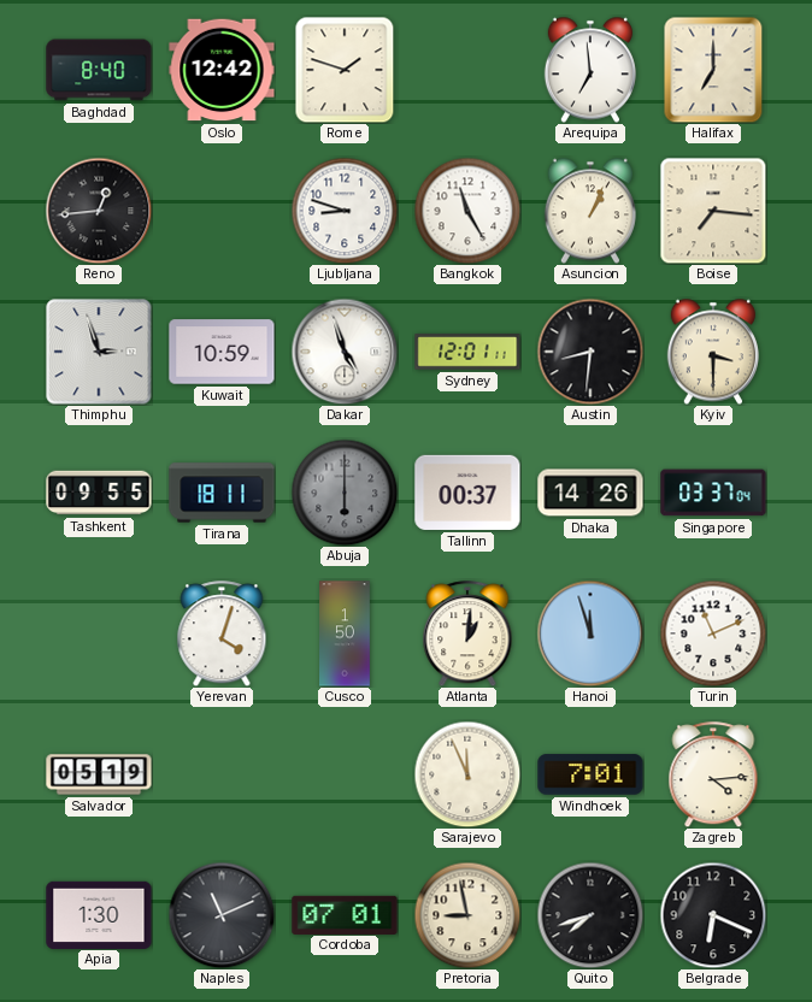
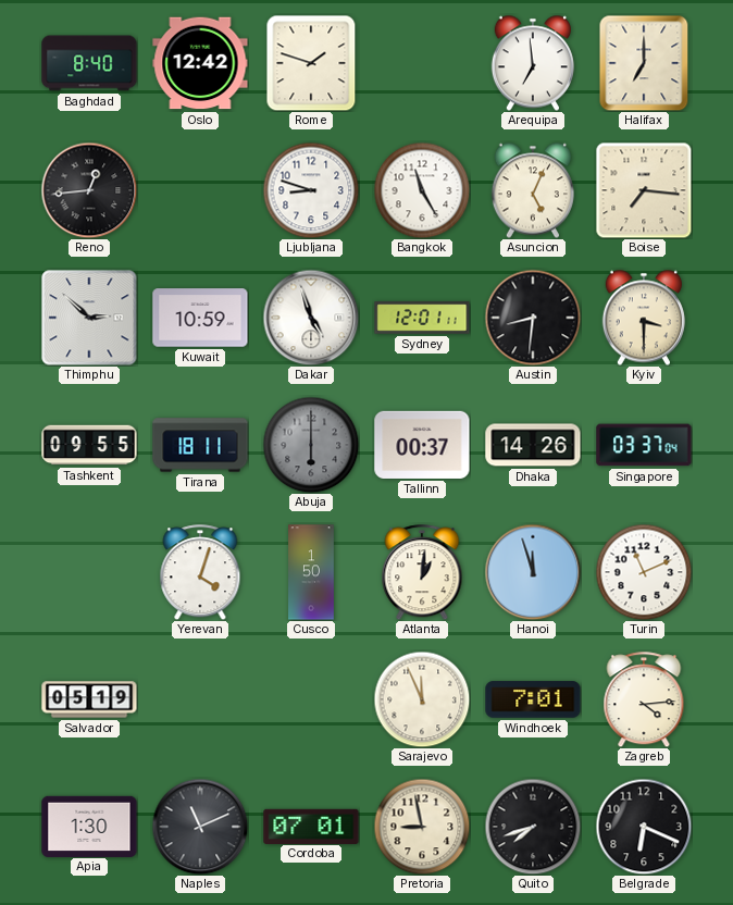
Asuncion: 1:04 -> 5:04 (533, 190)
Thimphu: 2:57 -> 2:52 (89, 318)
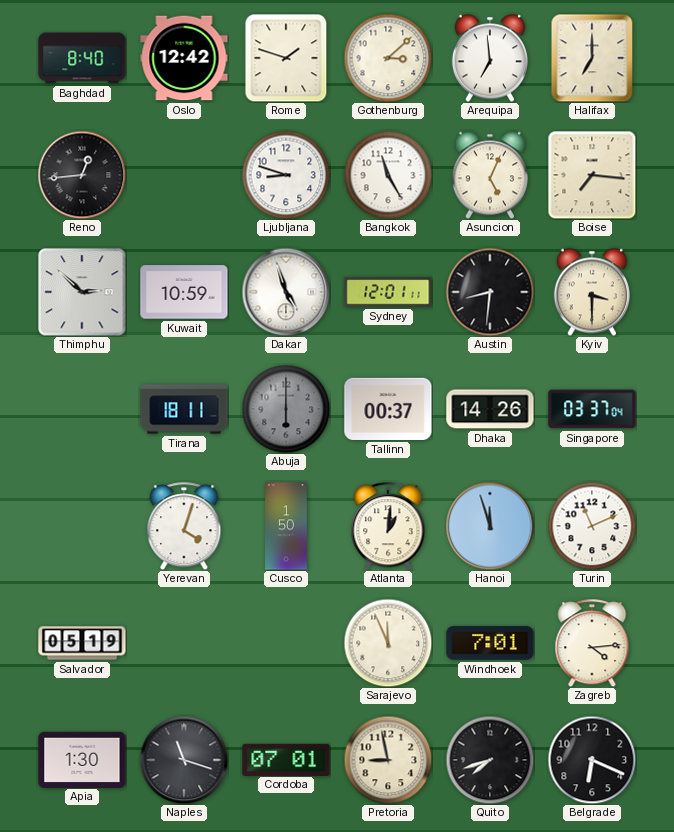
Gothenburg: none -> 3:08 (388, 58)
Tashkent: 09:55 -> none (89, 445)
Naples: 11:11 -> 11:18 (184, 760)
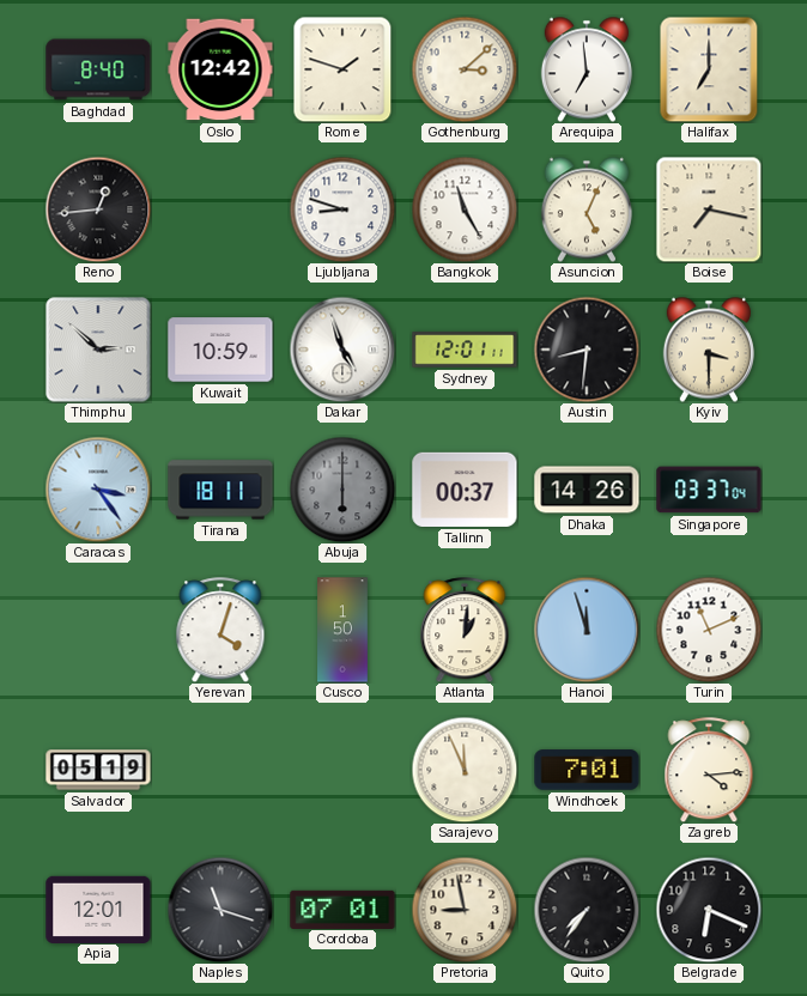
Boise: 7:16 -> 7:17 (709, 209)
Caracas: none -> 3:24 (98, 490)
Apia: 1:30 -> 12:01 (98, 909)
Quito: 7:42 -> 7:36 (587, 910)
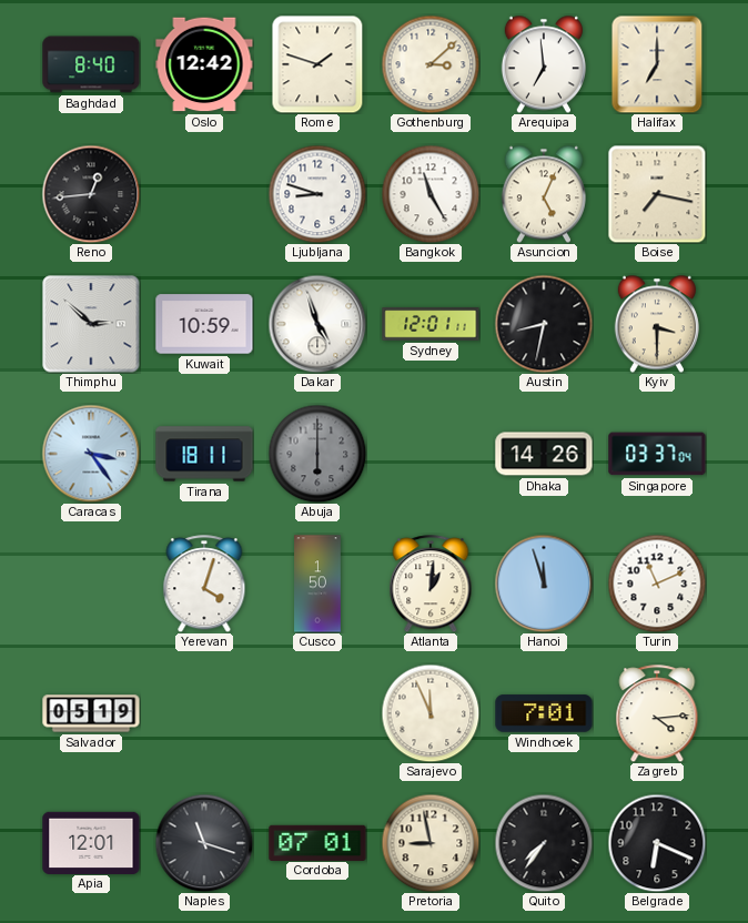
Austin: 8:31 -> 8:32 (544, 324)
Tallinn: 00:37 -> none (465, 490)
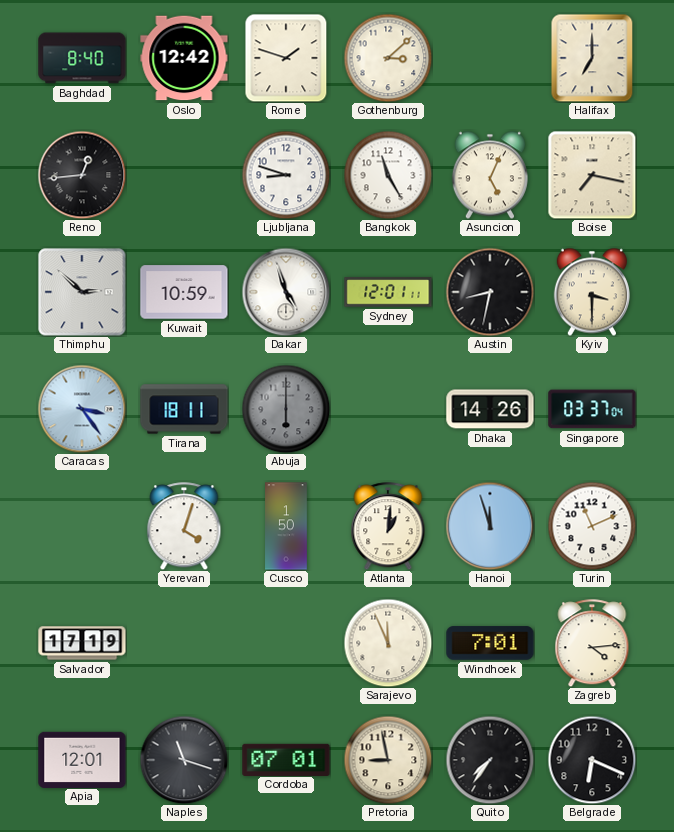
Arequipa: 6:59 -> none (544, 64)
Salvador: 05:19 -> 17:19 (82, 643)
